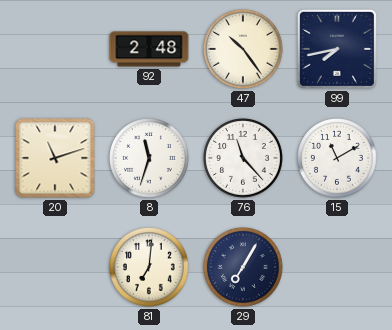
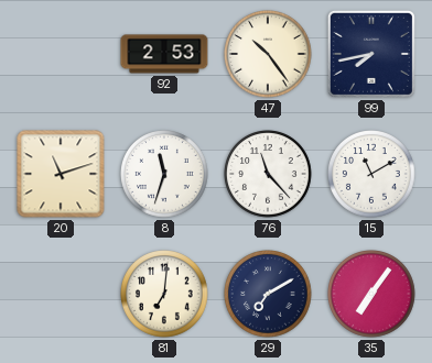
92: 2:48 -> 2:53 (164, 54)
29: 7:05 -> 7:10 (269, 295)
35: none -> 7:06 (372, 295)
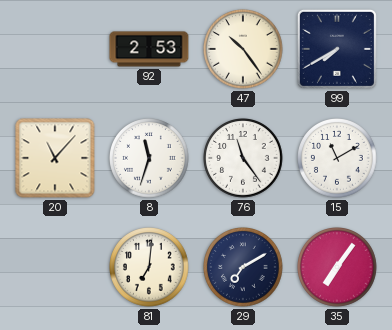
99: 7:43 -> 7:40 (337, 49)
20: 11:12 -> 11:07 (55, 158)
76: 11:23 -> 11:24 (244, 159)
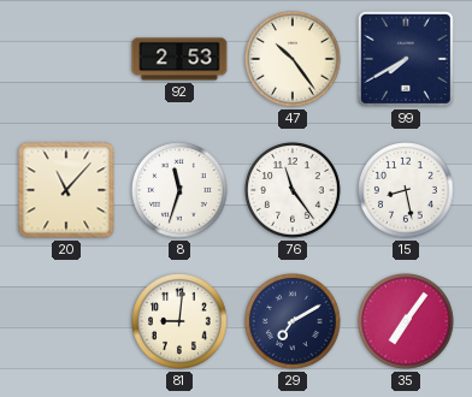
15: 11:10 -> 8:28 (407, 191)
81: 7:01 -> 9:01 (181, 322)
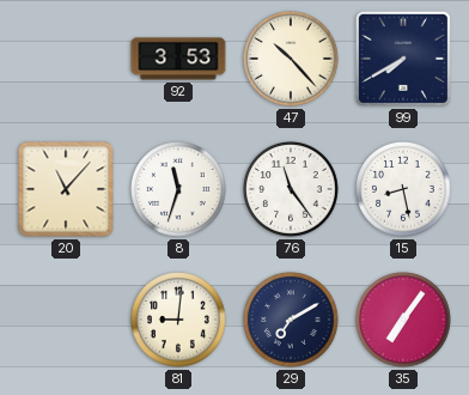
92: 2:53 -> 3:53 (178, 59)
47: 10:24 -> 10:23 (292, 60)
